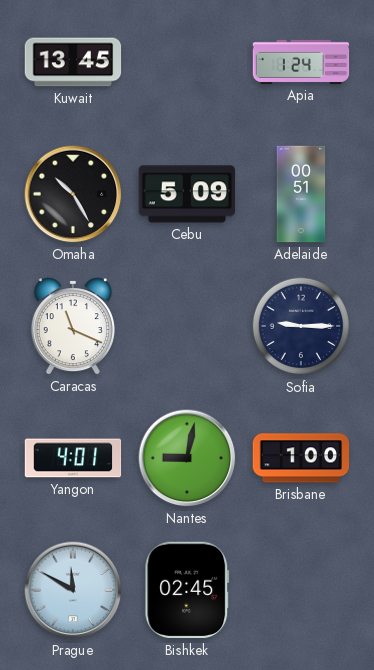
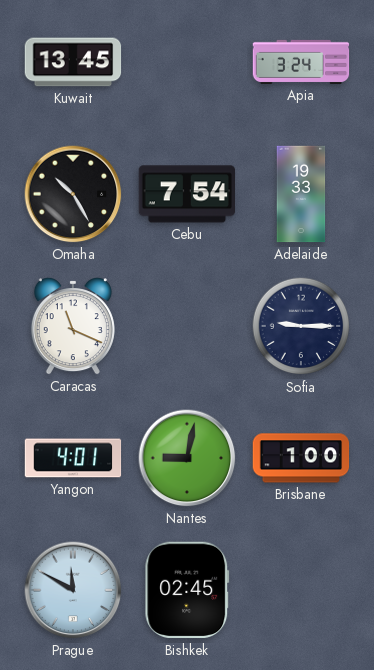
Apia: 1:24 -> 3:24 (301, 62)
Cebu: 5:09 -> 7:54 (186, 194)
Adelaide: 00:51 -> 19:33 (301, 194)
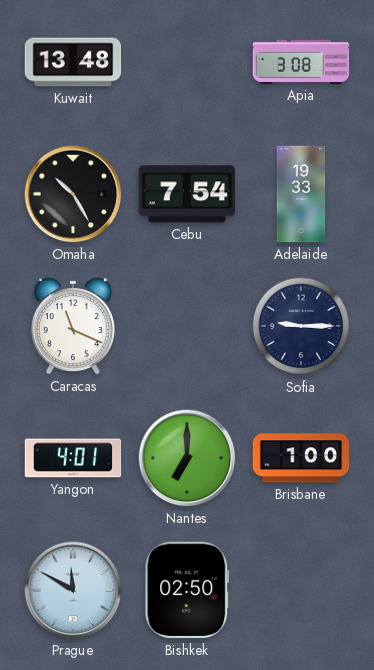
Kuwait: 13:45 -> 13:48 (73, 62)
Apia: 3:24 -> 3:08 (301, 62)
Nantes: 9:02 -> 7:00 (187, 458)
Bishkek: 02:45 -> 02:50 (187, 590)
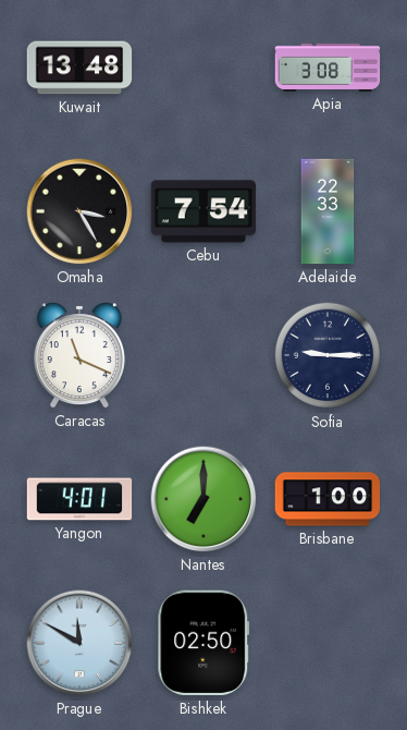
Omaha: 10:25 -> 3:25 (79, 211)
Adelaide: 19:33 -> 22:33 (328, 211)
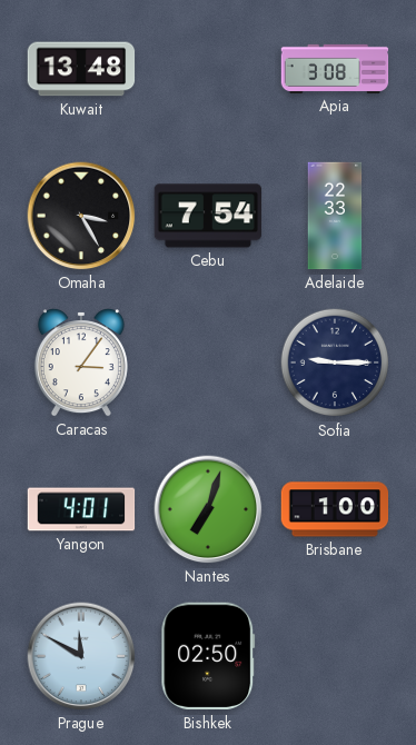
Caracas: 11:19 -> 3:06 (81, 362)
Nantes: 7:00 -> 7:03 (208, 509)
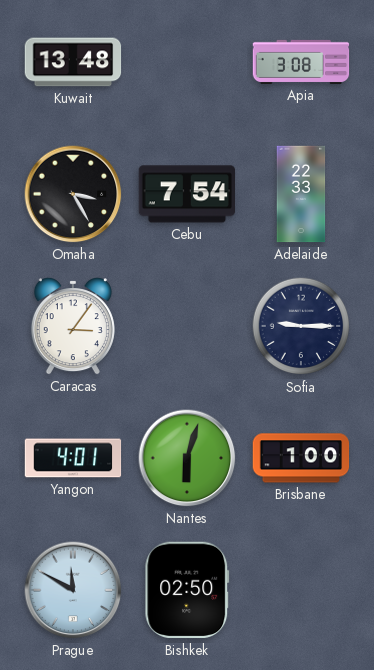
Nantes: 7:03 -> 6:03 (187, 458)
